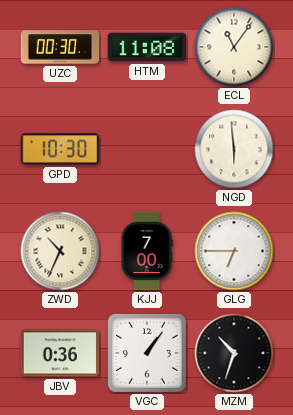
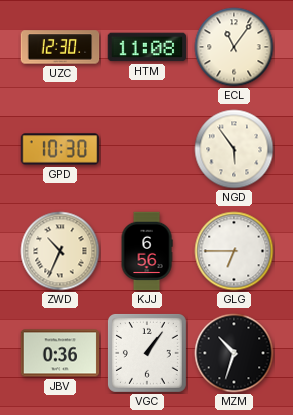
UZC: 00:30 -> 12:30 (60, 47)
NGD: 5:59 -> 5:54 (234, 149)
KJJ: 7:00 -> 6:56 (147, 251)
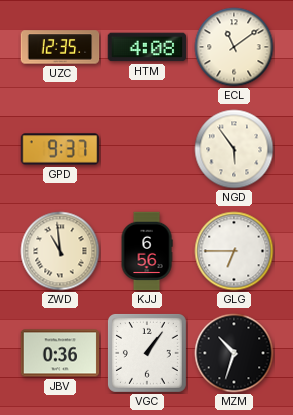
UZC: 12:30 -> 12:35 (60, 47)
HTM: 11:08 -> 4:08 (147, 47)
ECL: 11:06 -> 11:09 (234, 47)
GPD: 10:30 -> 9:37 (60, 149)
ZWD: 10:34 -> 10:59 (60, 251)
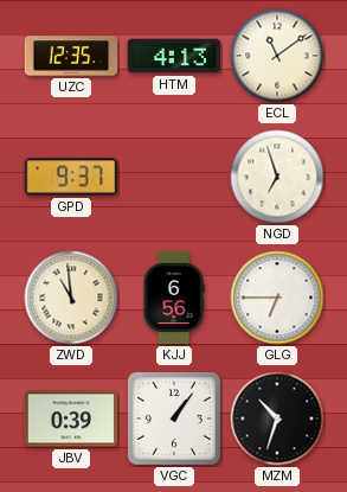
HTM: 4:08 -> 4:13 (174, 56)
NGD: 5:54 -> 6:57 (277, 177)
JBV: 0:36 -> 0:39 (71, 418)
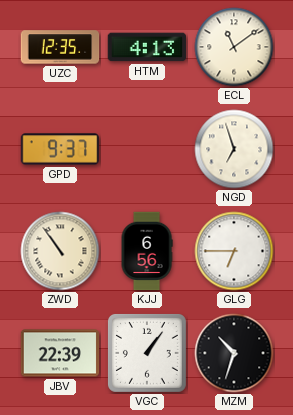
ZWD: 10:59 -> 10:54 (60, 251)
JBV: 0:39 -> 22:39 (60, 353)
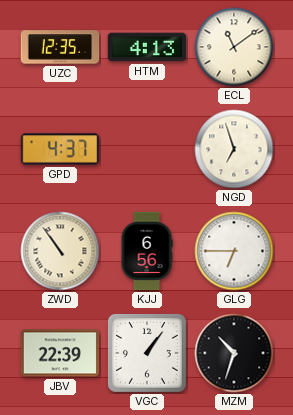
GPD: 9:37 -> 4:37 (60, 149)
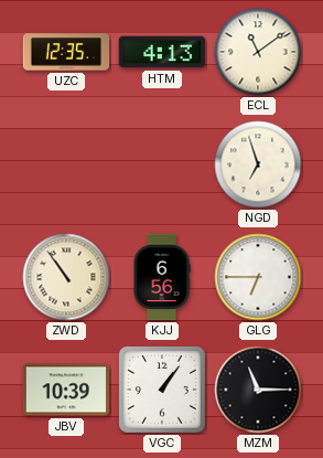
GPD: 4:37 -> none (60, 149)
JBV: 22:39 -> 10:39 (66, 390)
MZM: 10:33 -> 11:15 (258, 390)
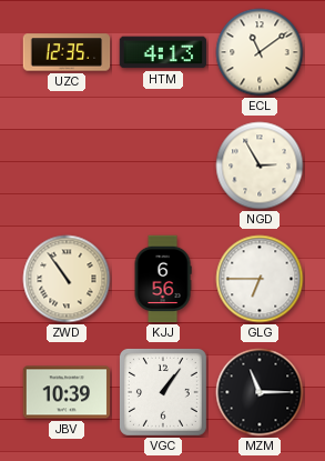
NGD: 6:57 -> 2:55 (260, 166)
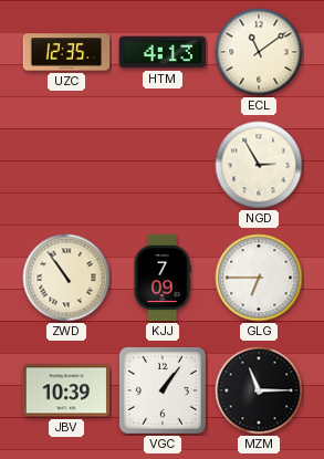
KJJ: 6:56 -> 7:09 (163, 278)
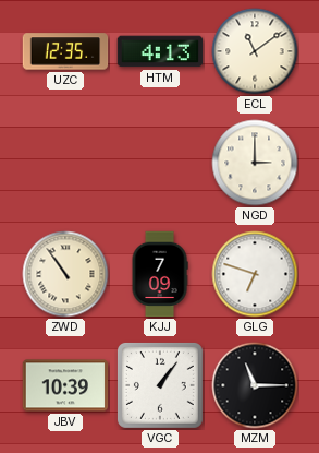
NGD: 2:55 -> 3:00 (255, 163)
GLG: 6:45 -> 6:48 (255, 274)
